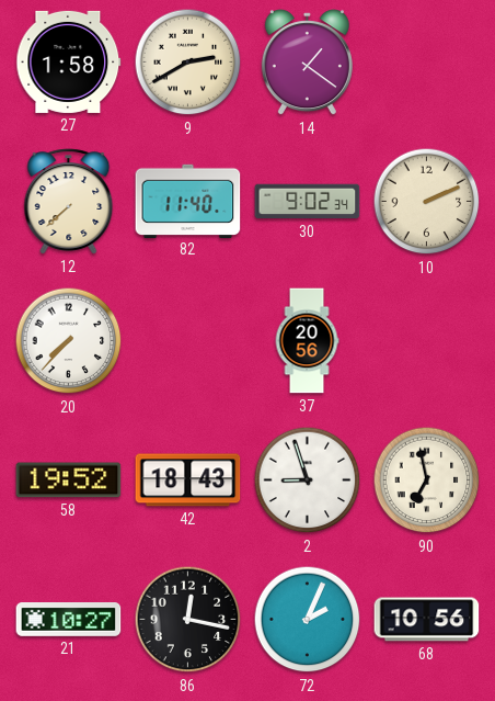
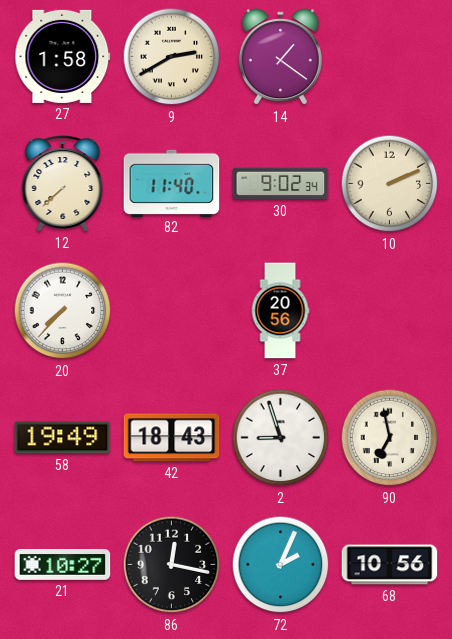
58: 19:52 -> 19:49 (63, 438)
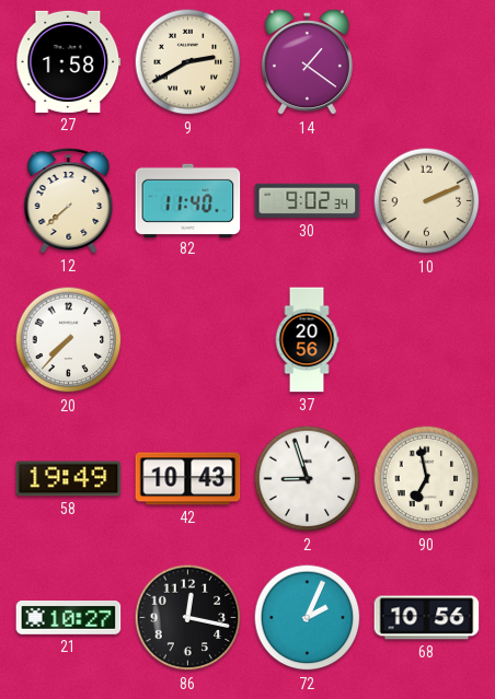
42: 18:43 -> 10:43 (188, 479)
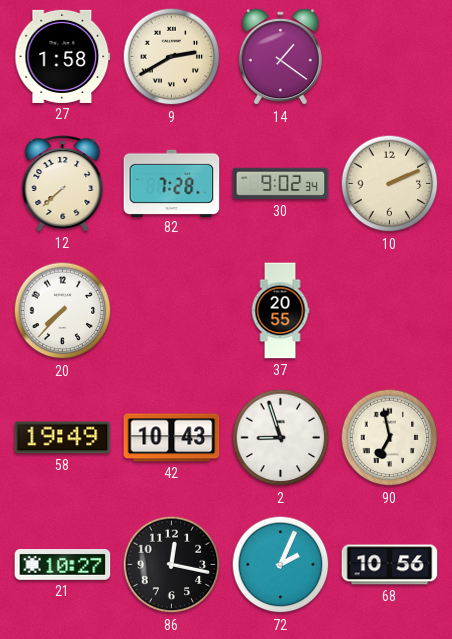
82: 11:40 -> 7:28 (172, 183)
37: 20:56 -> 20:55 (280, 311)
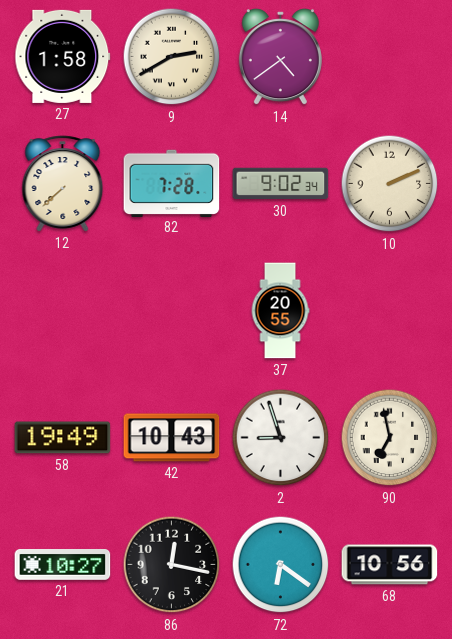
14: 1:21 -> 4:39 (280, 57)
20: 7:37 -> none (63, 311)
72: 2:04 -> 6:21 (281, 565)
